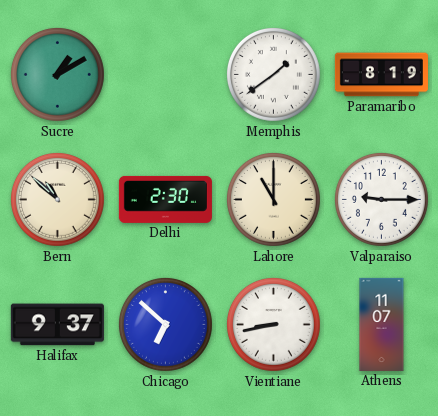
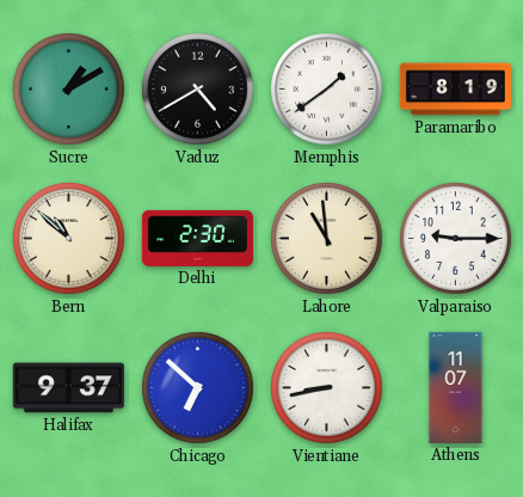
Vaduz: none -> 4:40 (197, 88)
Lahore: 11:00 -> 10:59 (326, 238)
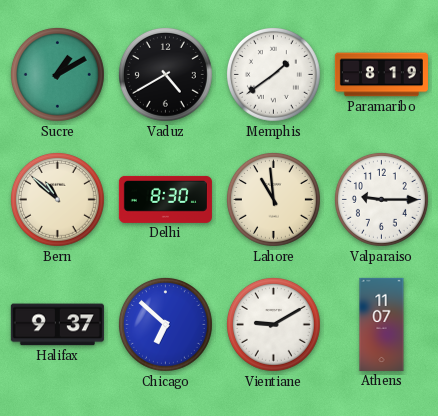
Delhi: 2:30 -> 8:30 (165, 199)
Vientiane: 8:43 -> 9:10 (273, 324)
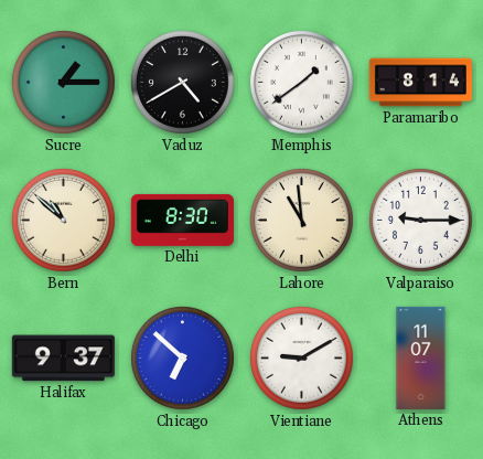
Sucre: 1:10 -> 1:15 (63, 82)
Paramaribo: 8:19 -> 8:14 (420, 83)
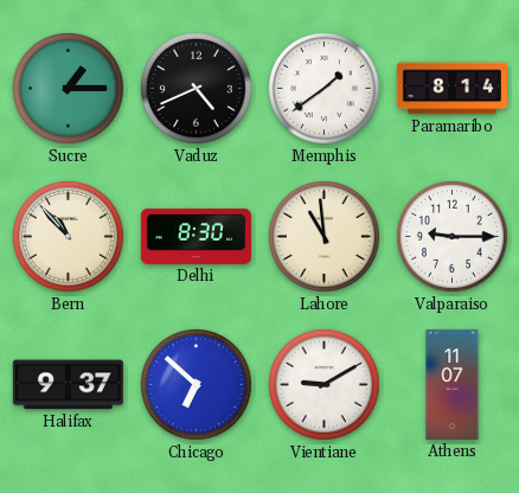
Vaduz: 4:40 -> 4:41 (196, 88)
Bern: 10:52 -> 10:53 (68, 236)
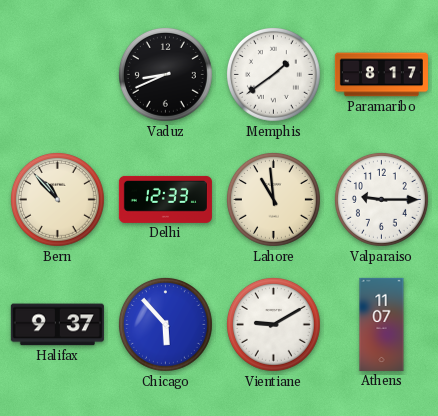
Sucre: 1:15 -> none (68, 88)
Vaduz: 4:41 -> 8:41 (165, 74)
Paramaribo: 8:14 -> 8:17 (381, 75)
Delhi: 8:30 -> 12:33 (165, 199)
Chicago: 6:52 -> 5:53 (165, 324)
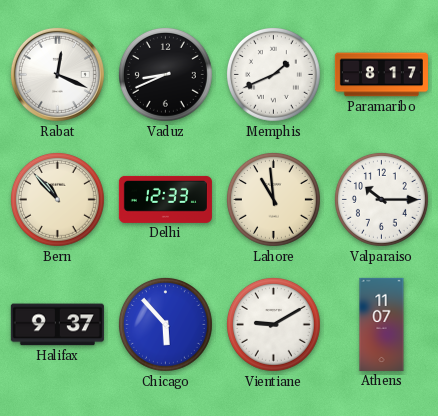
Rabat: none -> 12:19 (57, 74)
Memphis: 1:39 -> 1:41 (273, 74)
Valparaiso: 9:15 -> 10:15 (381, 199)
